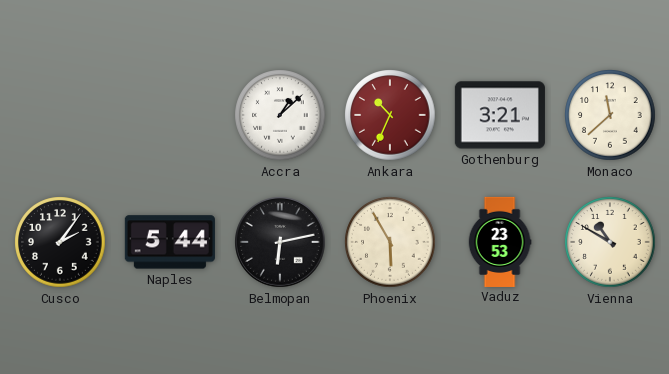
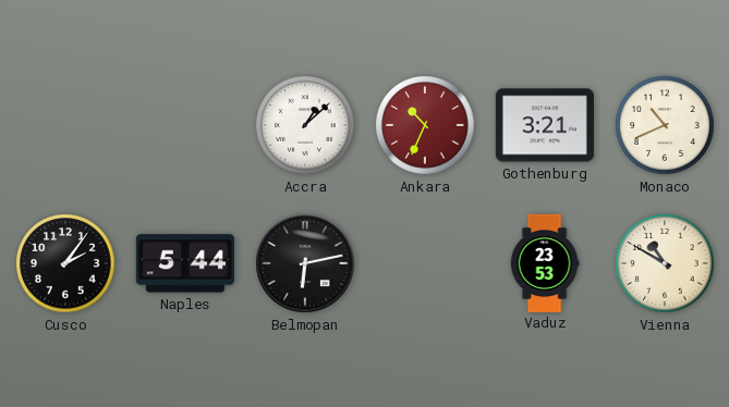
Monaco: 11:38 -> 10:41 (665, 125)
Phoenix: 5:55 -> none (390, 242)
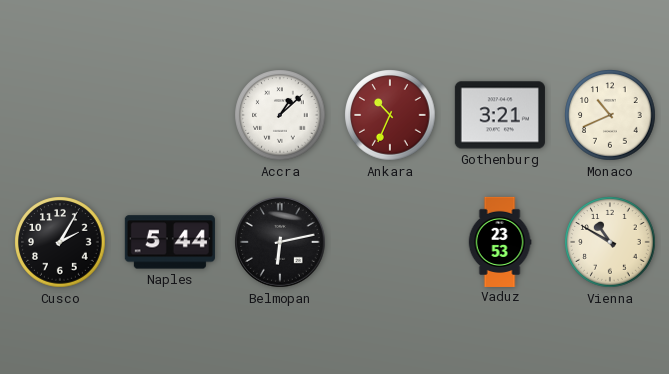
Cusco: 2:06 -> 2:05 (60, 242)
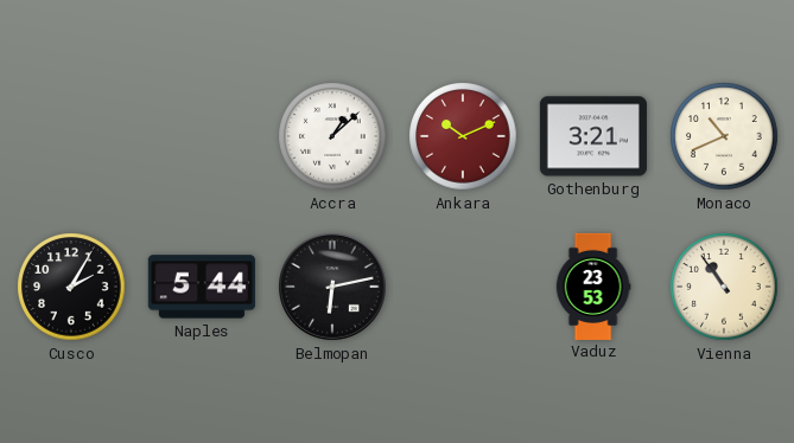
Ankara: 10:34 -> 10:11 (463, 136)
Vienna: 10:50 -> 10:54 (724, 287)
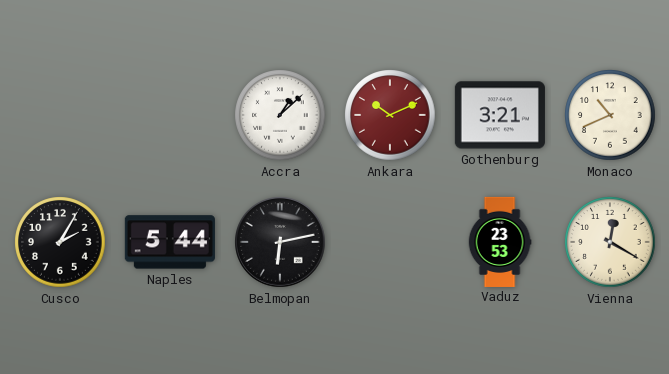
Vienna: 10:54 -> 12:20 (610, 242)
